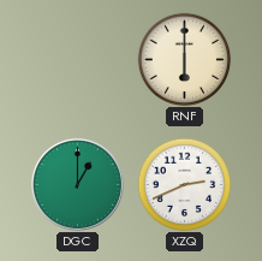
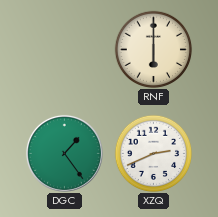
DGC: 1:00 -> 1:24 (64, 153)
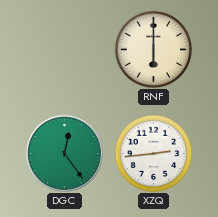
DGC: 1:24 -> 12:24 (64, 153)
XZQ: 2:41 -> 2:44 (153, 153)
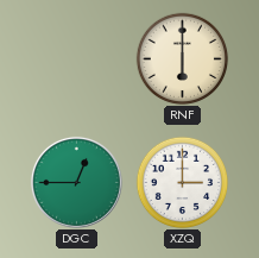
DGC: 12:24 -> 12:45 (76, 182)
XZQ: 2:44 -> 3:00 (182, 182)
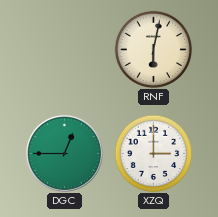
RNF: 6:00 -> 6:02 (153, 49)
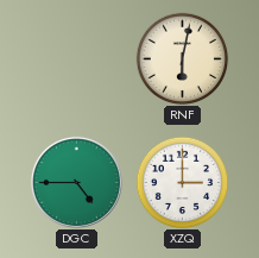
DGC: 12:45 -> 4:45 (76, 182)
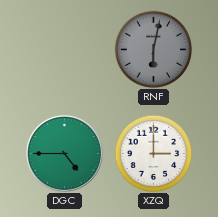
RNF dial: cream -> grey (153, 49)
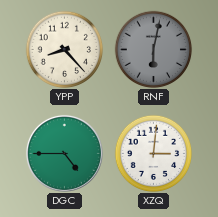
YPP: none -> 8:23 (64, 49)
XZQ: 3:00 -> 3:01 (153, 153)
